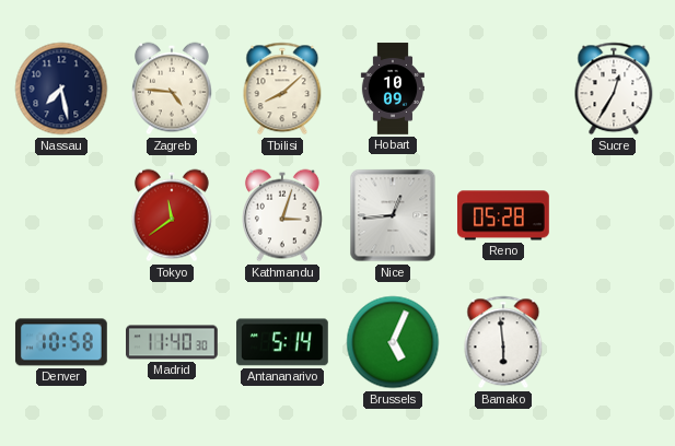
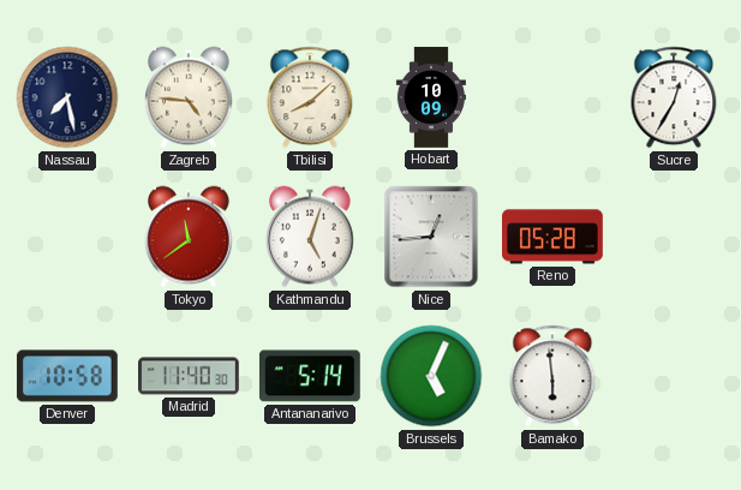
Kathmandu: 3:03 -> 5:03 (310, 237)
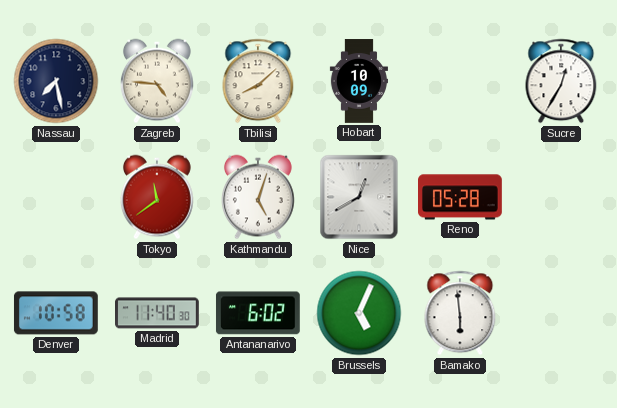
Nice: 12:44 -> 12:40 (359, 197)
Antananarivo: 5:14 -> 6:02 (258, 313)
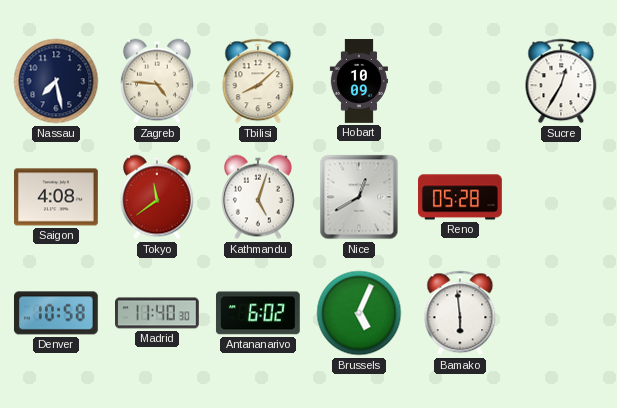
Saigon: none -> 4:08 (57, 197)
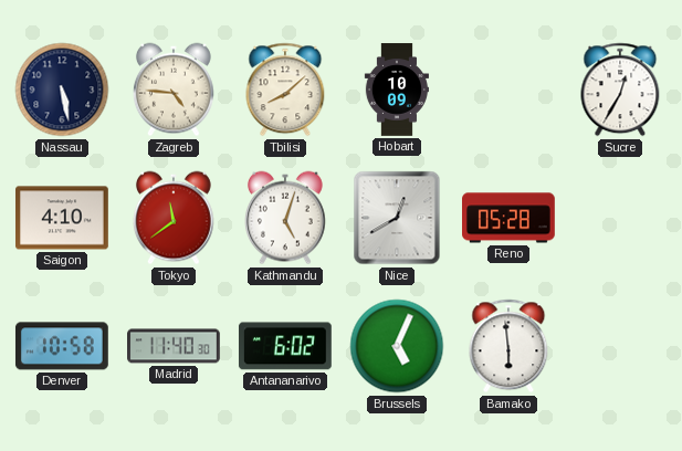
Nassau: 7:28 -> 5:28 (62, 90)
Saigon: 4:08 -> 4:10 (63, 218)
